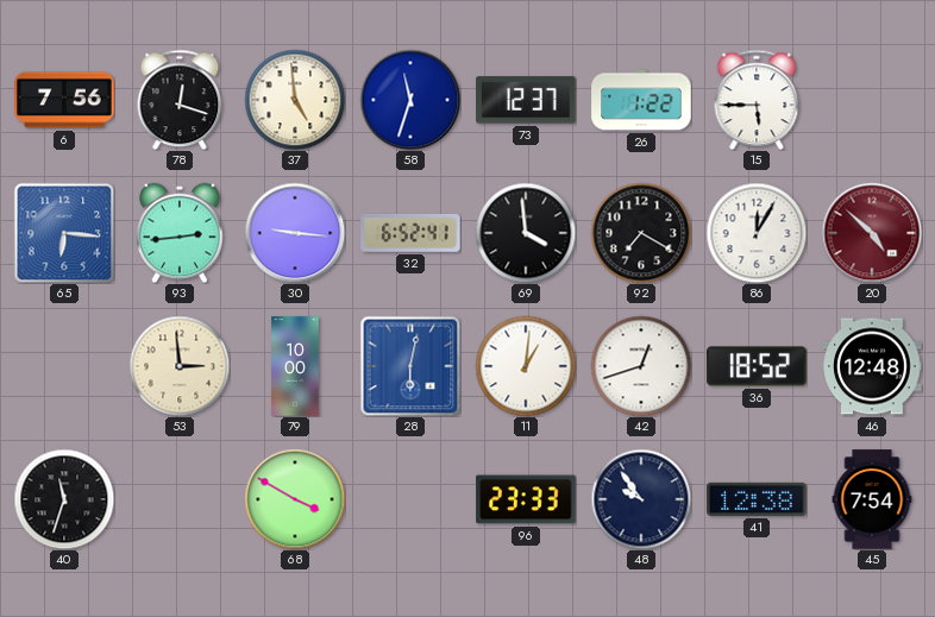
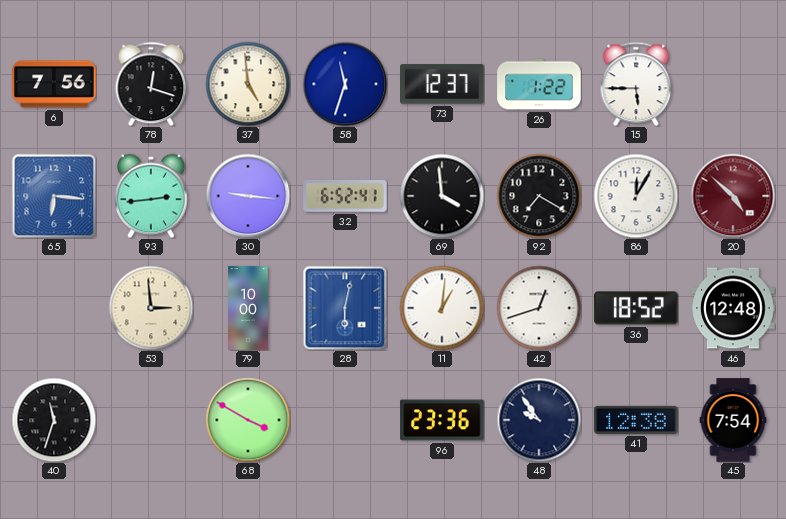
96: 23:33 -> 23:36 (442, 420)
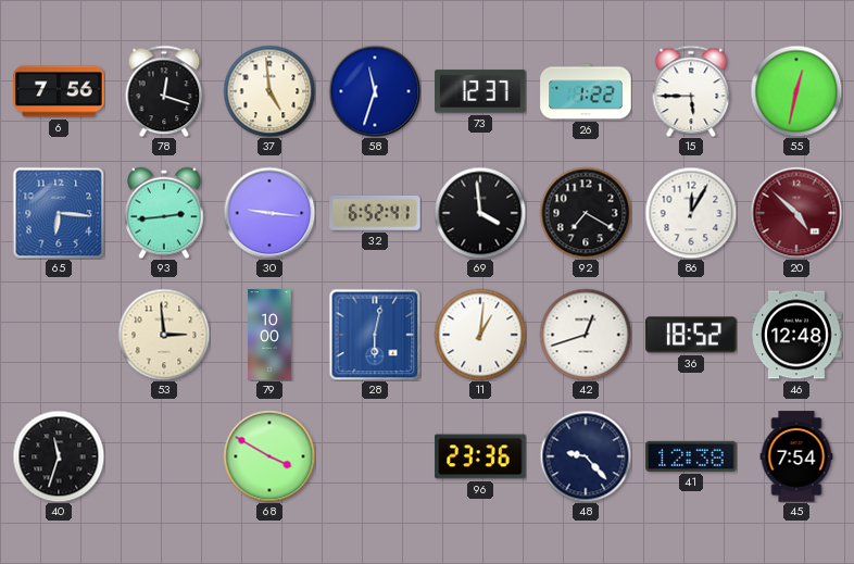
55: none -> 12:32 (796, 91)
48: 9:54 -> 9:23 (586, 456)
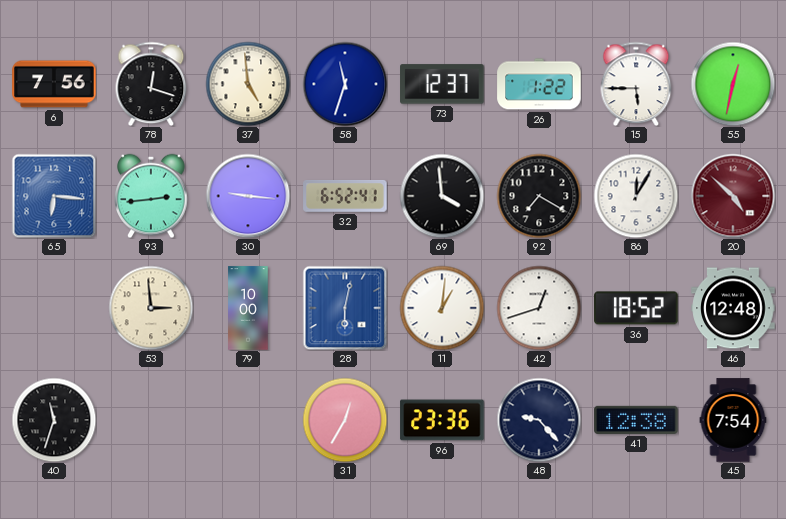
68: 3:50 -> none (269, 456)
31: none -> 12:35 (345, 420)
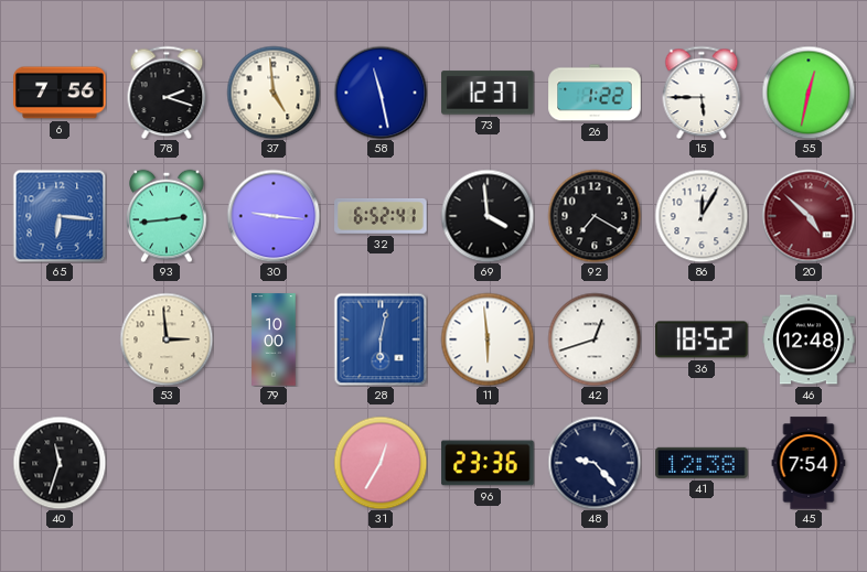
78: 12:18 -> 2:18 (167, 93)
58: 11:33 -> 11:28 (381, 93)
11: 1:01 -> 5:59 (488, 339)
